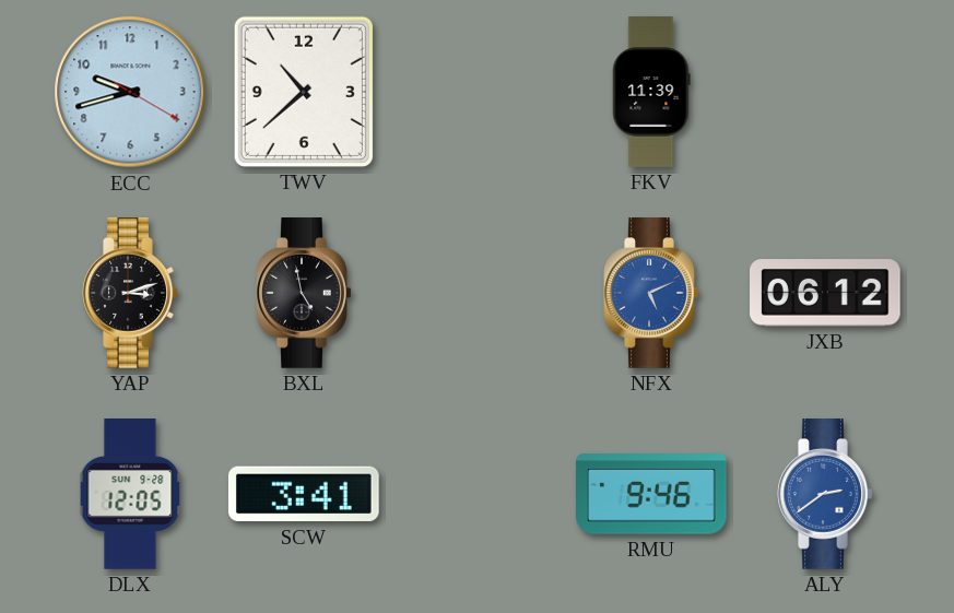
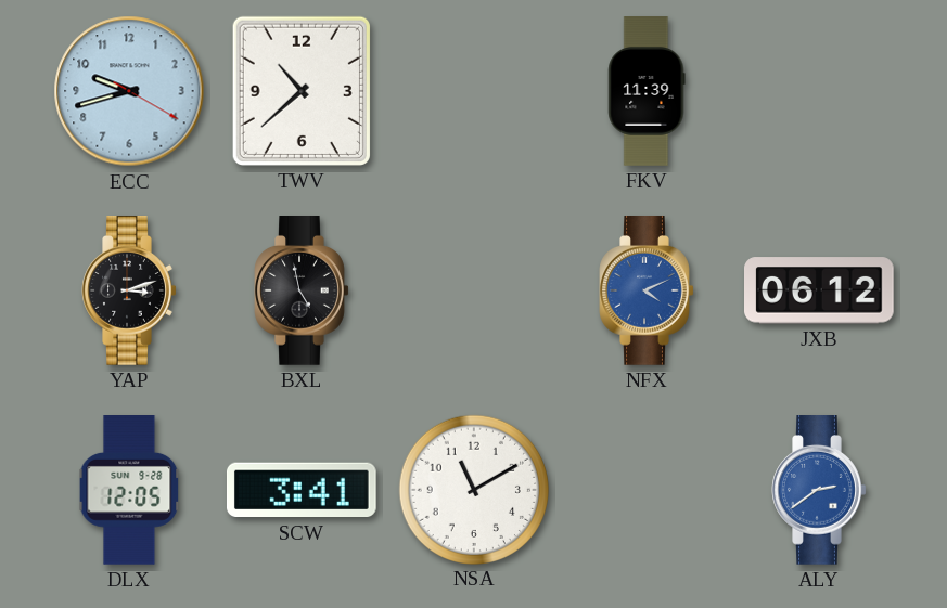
NFX: 5:11 -> 4:11 (647, 292)
NSA: none -> 11:10 (473, 489)
RMU: 9:46 -> none (652, 494)
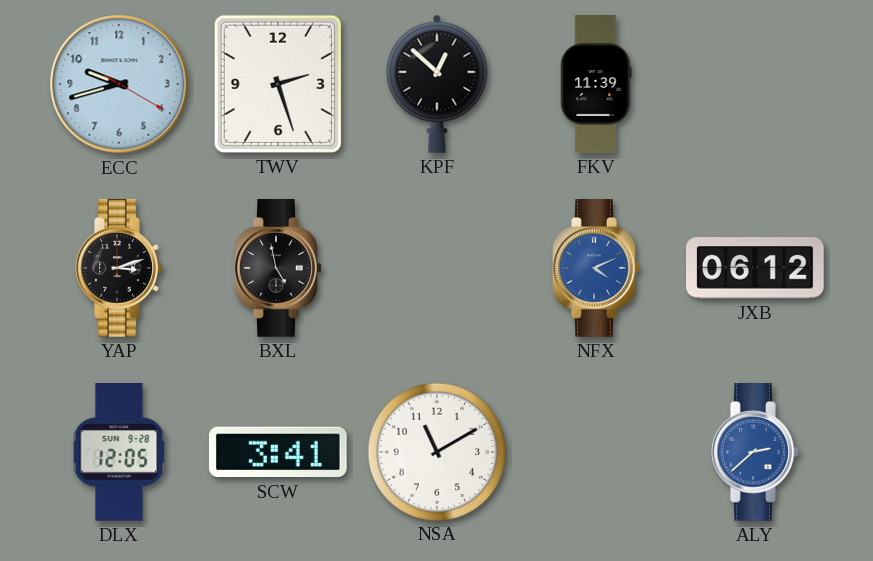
TWV: 10:38 -> 2:27 (278, 84)
KPF: none -> 12:52 (437, 84)
ALY: 2:39 -> 2:38 (755, 453)
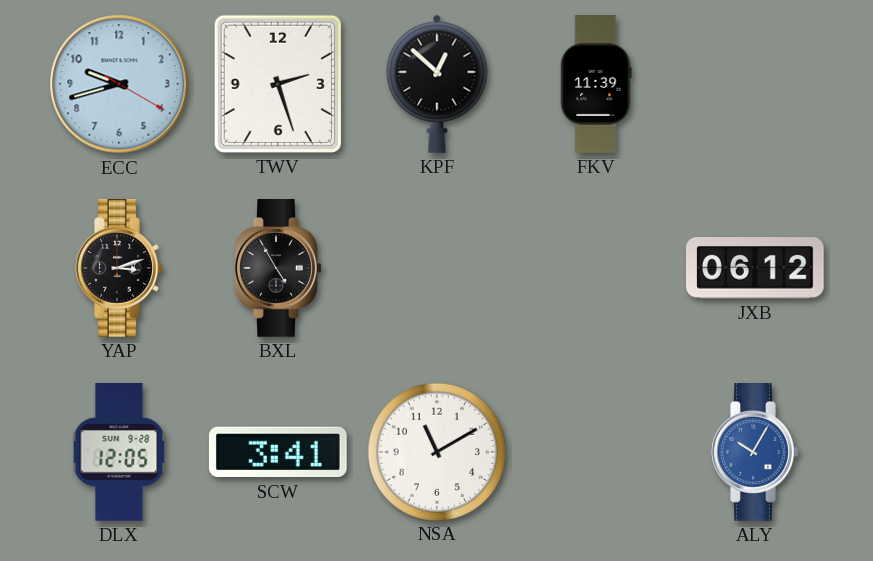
BXL: 4:58 -> 4:55 (278, 269)
NFX: 4:11 -> none (596, 269)
ALY: 2:38 -> 10:05 (755, 453)
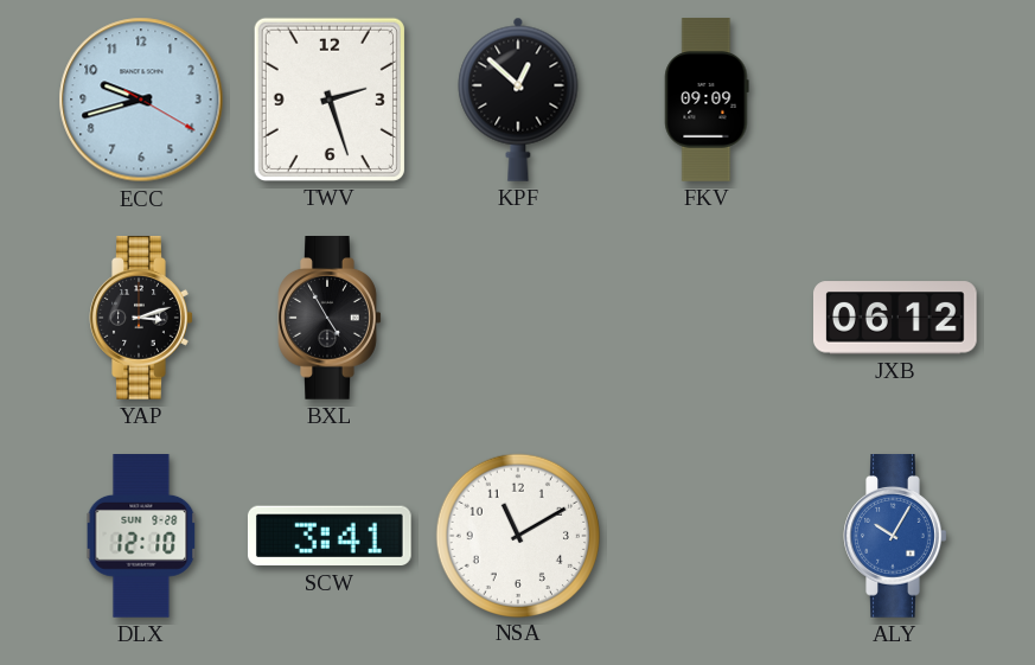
FKV: 11:39 -> 09:09 (707, 100)
DLX: 12:05 -> 12:10 (141, 537)
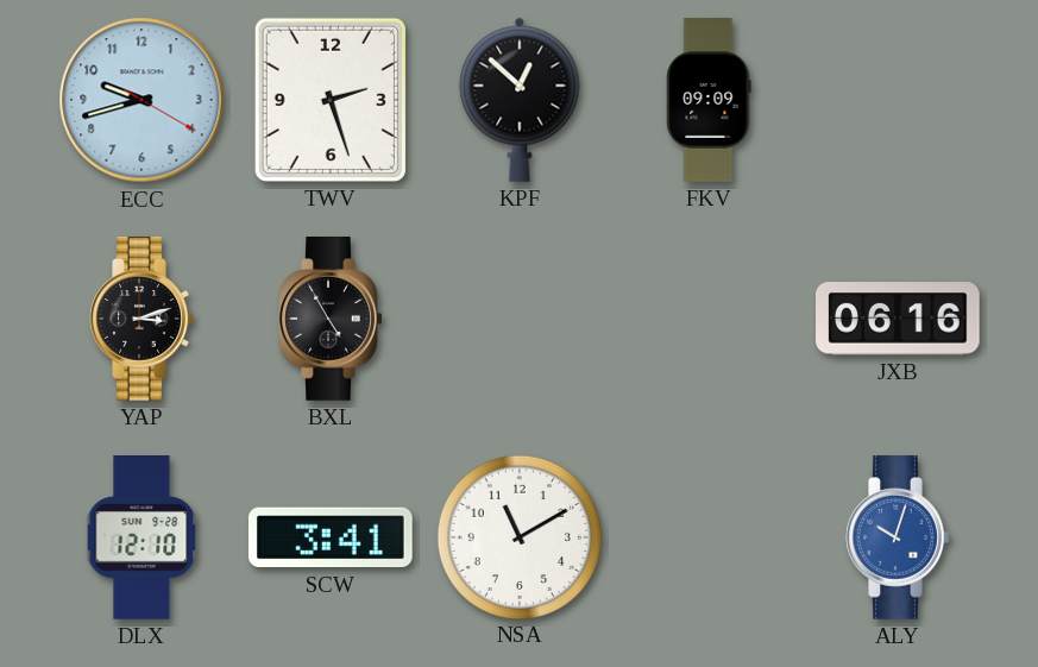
JXB: 06:12 -> 06:16 (899, 319)
ALY: 10:05 -> 10:03 (898, 539)
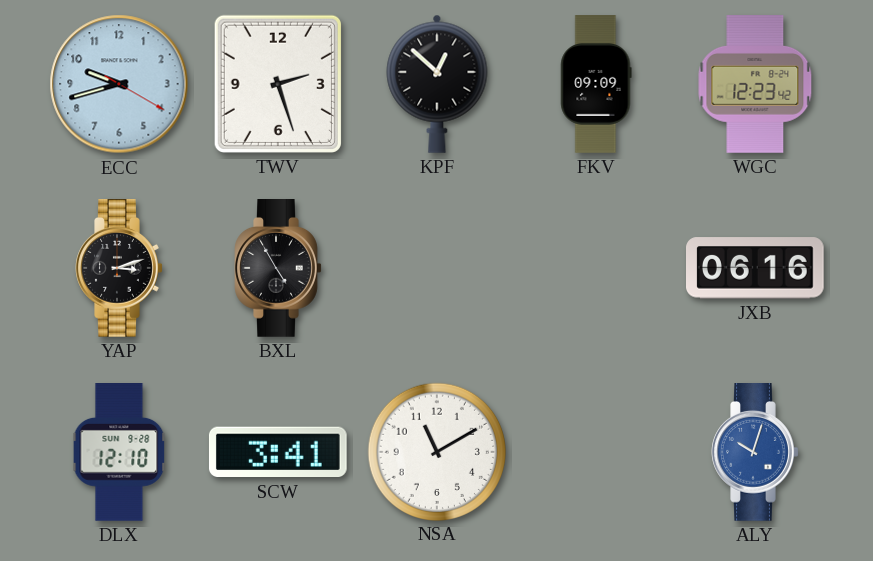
WGC: none -> 12:23 (755, 85)
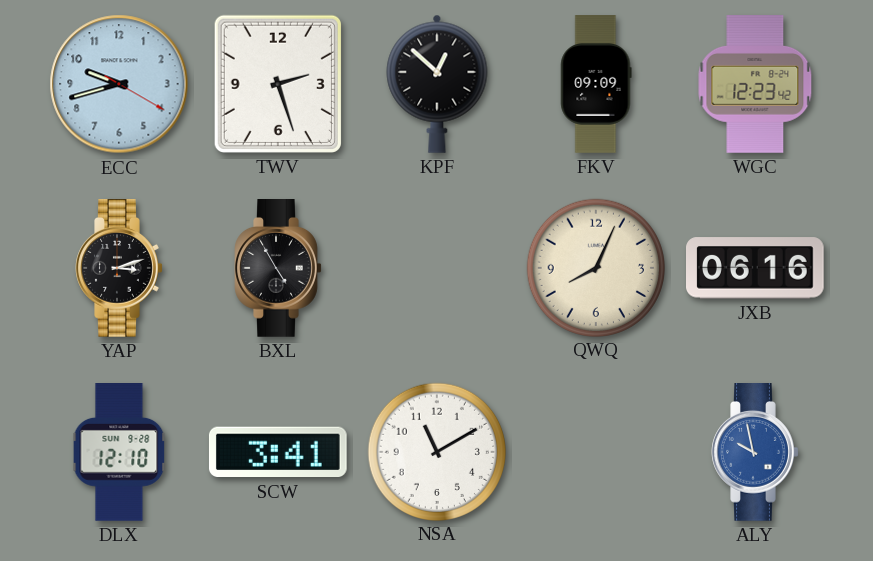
QWQ: none -> 8:04 (595, 267)
ALY: 10:03 -> 9:58 (755, 453)
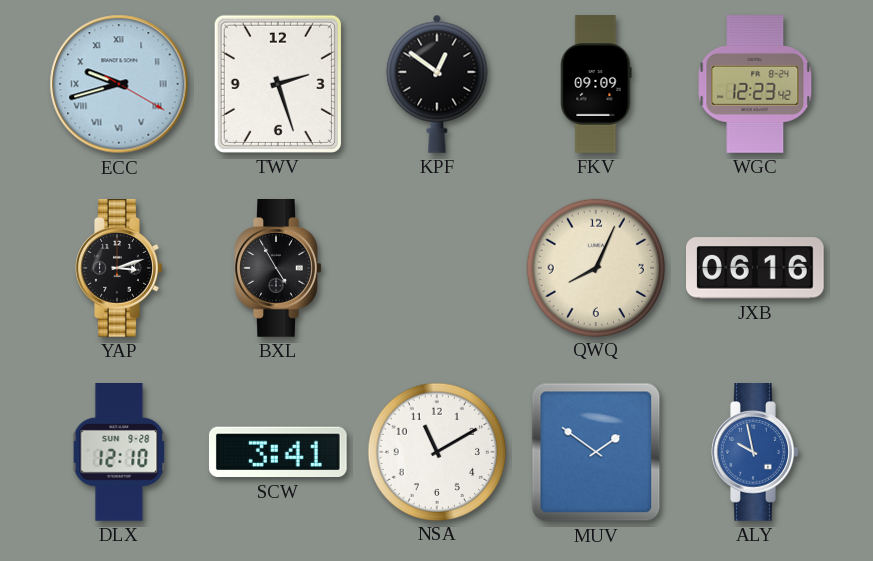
ECC numerals: Arabic -> Roman (119, 84)
KPF: 12:52 -> 12:51 (437, 84)
MUV: none -> 1:51 (596, 452)
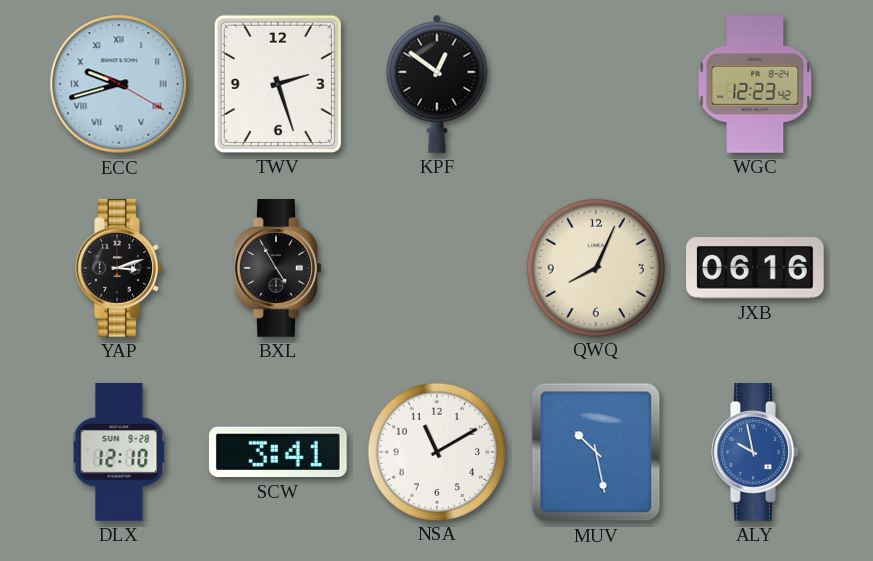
FKV: 09:09 -> none (596, 84)
MUV: 1:51 -> 10:28 (596, 452)
